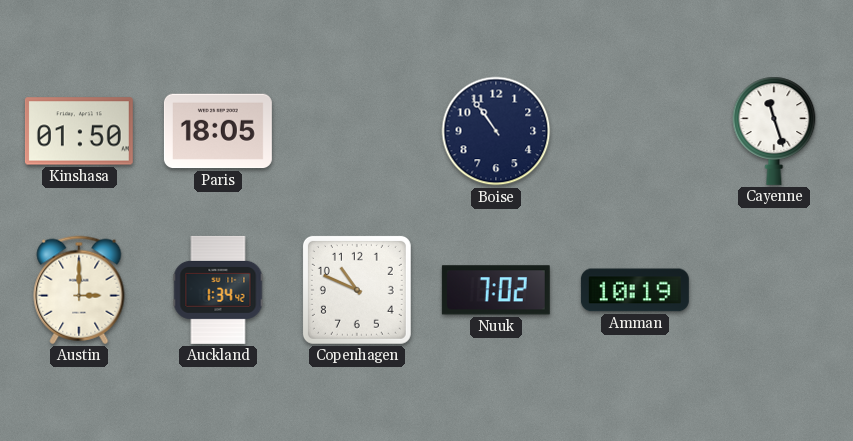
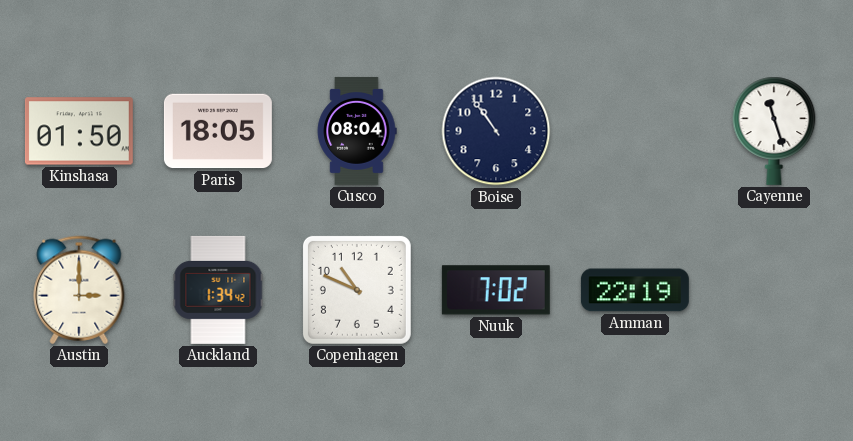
Cusco: none -> 08:04 (357, 131)
Amman: 10:19 -> 22:19 (635, 290)
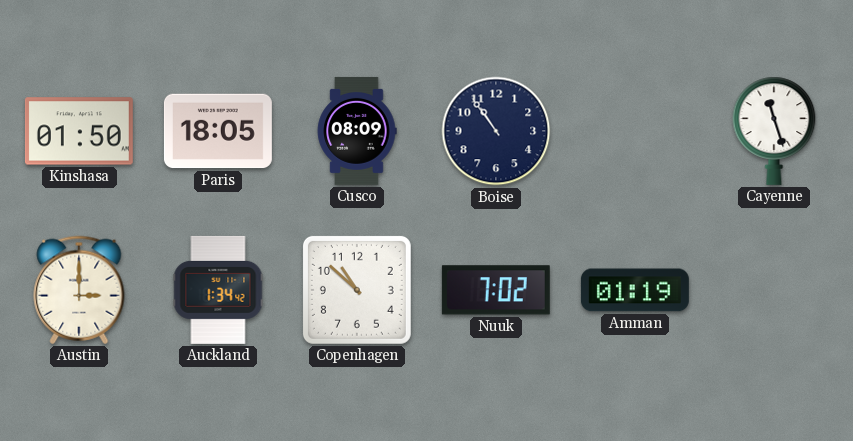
Cusco: 08:04 -> 08:09 (357, 131)
Copenhagen: 10:49 -> 10:52 (357, 290)
Amman: 22:19 -> 01:19 (635, 290)
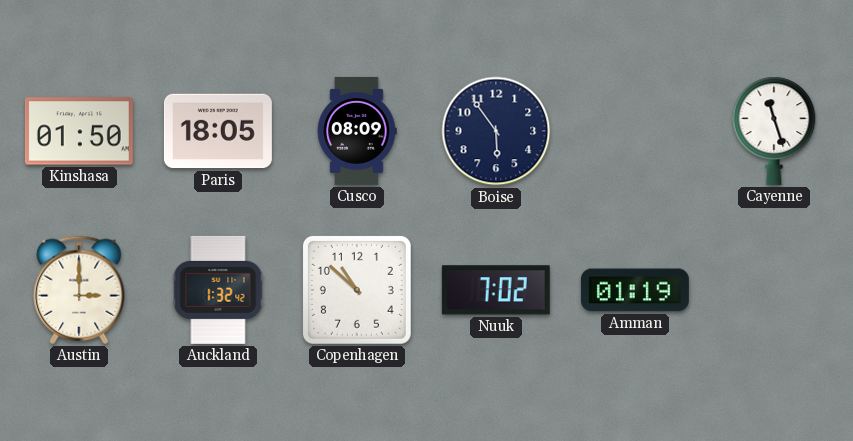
Boise: 10:54 -> 5:54 (496, 131)
Auckland: 1:34 -> 1:32 (218, 290)
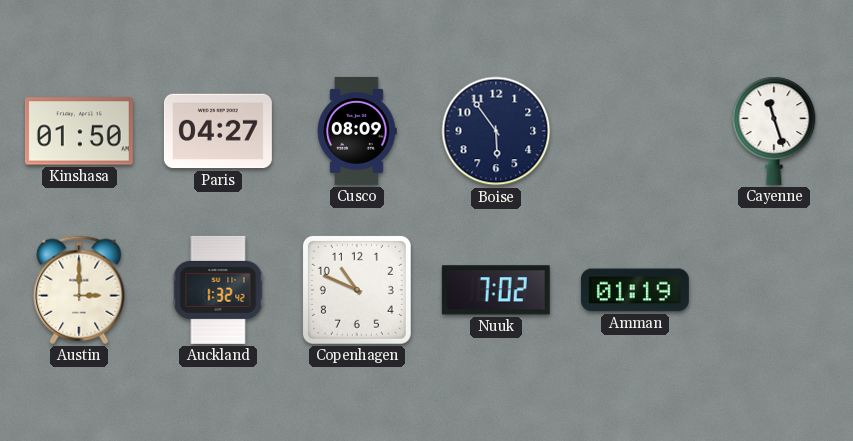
Paris: 18:05 -> 04:27 (218, 131)
Copenhagen: 10:52 -> 10:49 (357, 290)
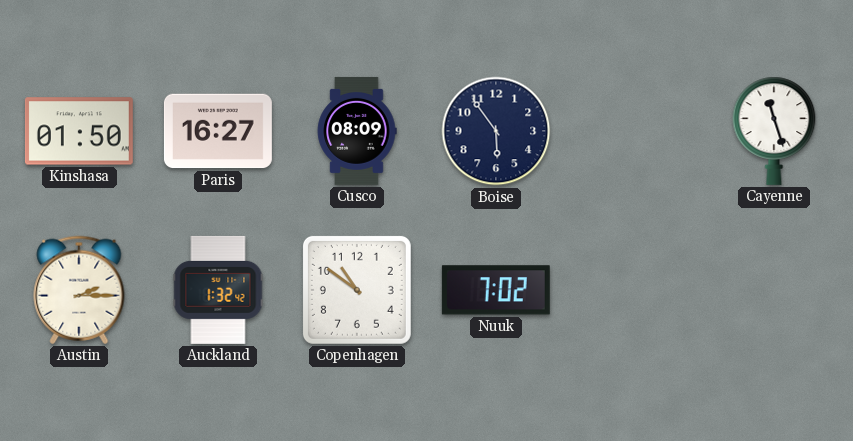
Paris: 04:27 -> 16:27 (218, 131)
Austin: 3:00 -> 2:15 (79, 290)
Copenhagen: 10:49 -> 10:51 (357, 290)
Amman: 01:19 -> none (635, 290)
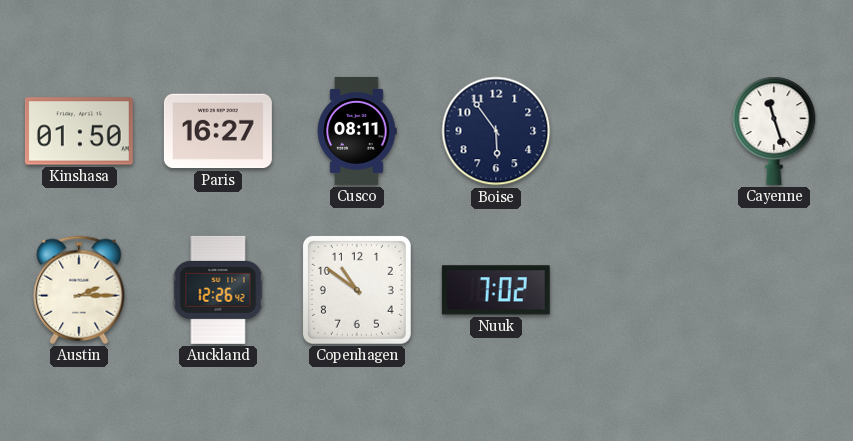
Cusco: 08:09 -> 08:11 (357, 131)
Auckland: 1:32 -> 12:26 (218, 290)
